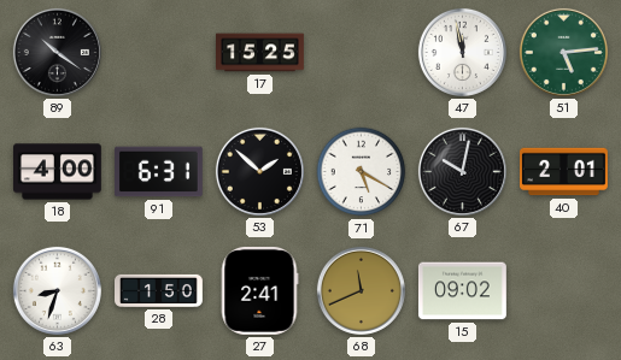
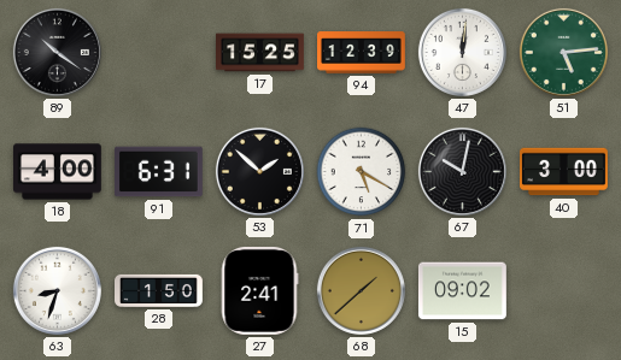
94: none -> 12:39 (362, 53)
47: 11:58 -> 12:01 (462, 52)
40: 2:01 -> 3:00 (564, 172)
68: 11:41 -> 1:38 (361, 290)
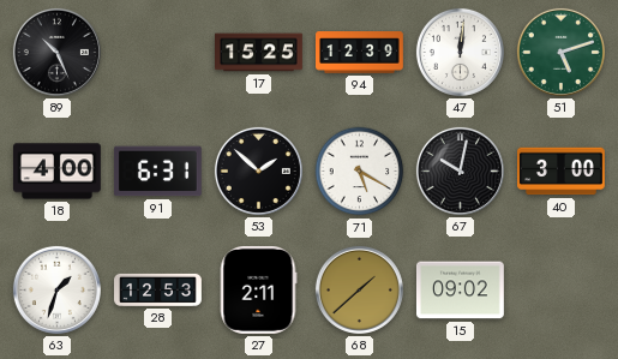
89: 10:21 -> 10:26 (56, 52)
51: 5:14 -> 5:12 (560, 52)
63: 8:33 -> 1:33 (56, 289)
28: 1:50 -> 12:53 (158, 289)
27: 2:41 -> 2:11 (258, 289)
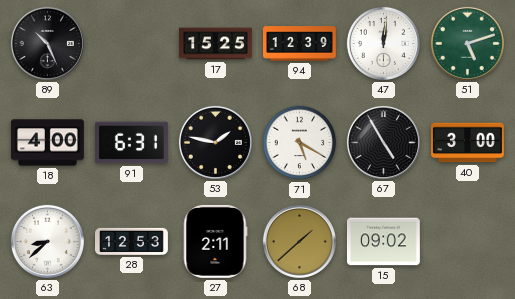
53: 1:52 -> 1:47 (215, 142)
67: 10:02 -> 4:55 (383, 142)
63: 1:33 -> 8:38 (47, 241)
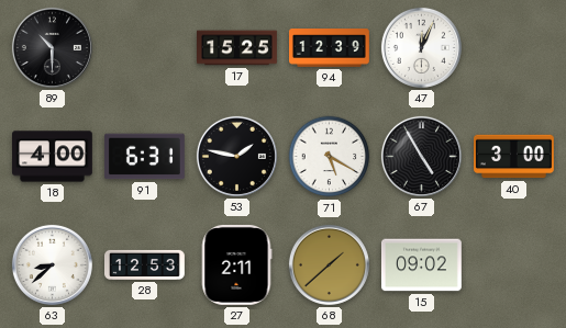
89: 10:26 -> 10:30 (52, 47)
47: 12:01 -> 12:04 (421, 47)
51: 5:12 -> none (467, 43)
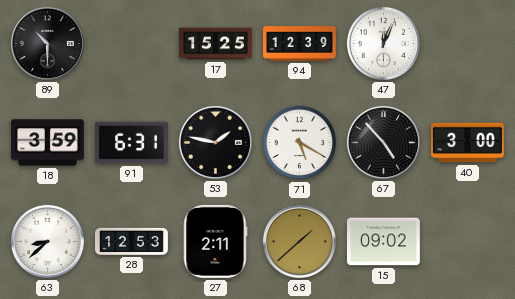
18: 4:00 -> 3:59 (48, 143)
67: 4:55 -> 4:53 (383, 142)
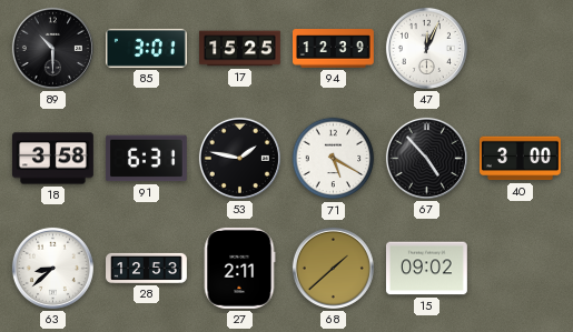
85: none -> 3:01 (147, 48)
18: 3:59 -> 3:58 (53, 159)
